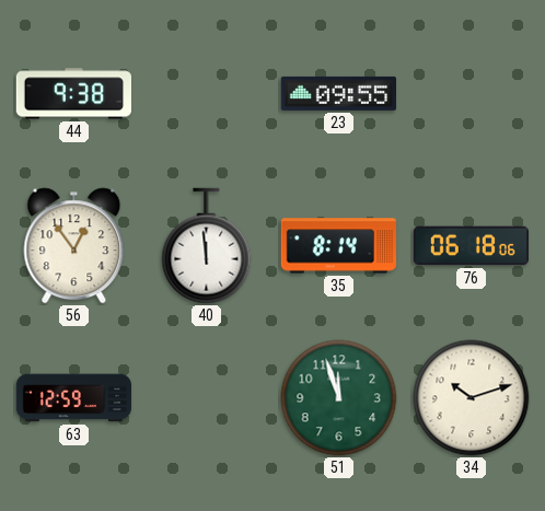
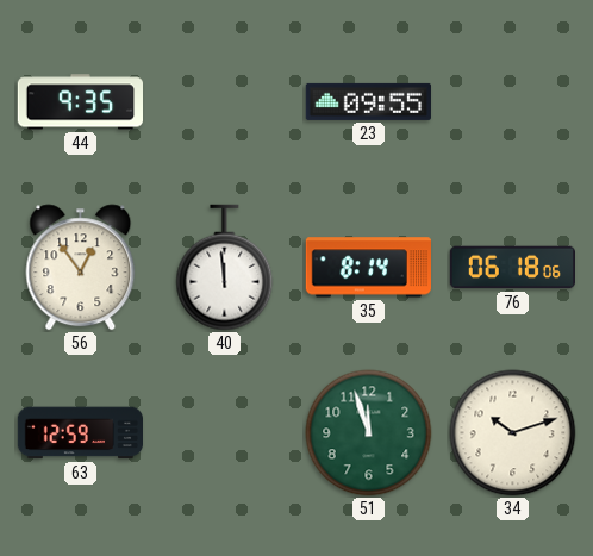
44: 9:38 -> 9:35 (80, 102)
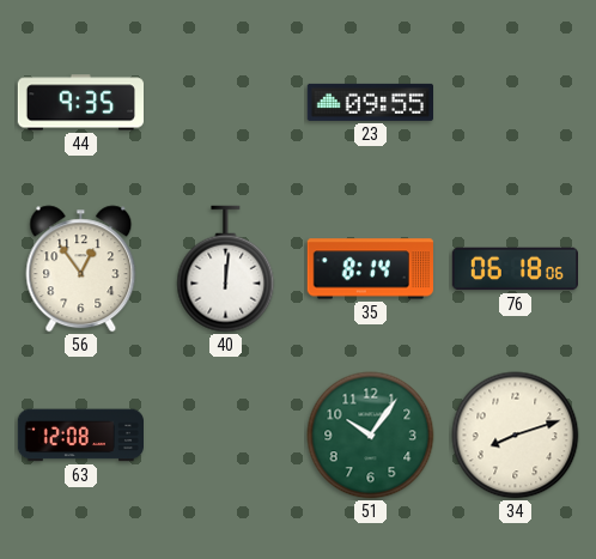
40: 11:59 -> 12:01 (226, 269)
63: 12:59 -> 12:08 (80, 436)
51: 11:57 -> 10:06 (371, 436)
34: 10:12 -> 8:12 (516, 436)
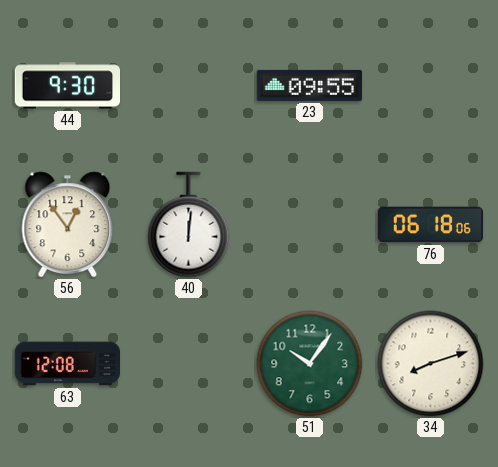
44: 9:35 -> 9:30 (67, 86)
35: 8:14 -> none (370, 269)
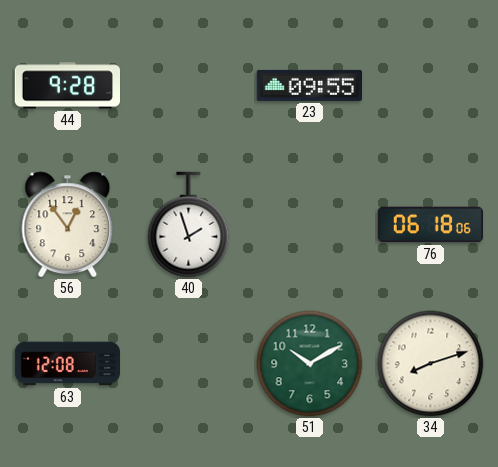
44: 9:30 -> 9:28 (67, 86)
40: 12:01 -> 1:57 (189, 225)
51: 10:06 -> 10:10 (310, 364)
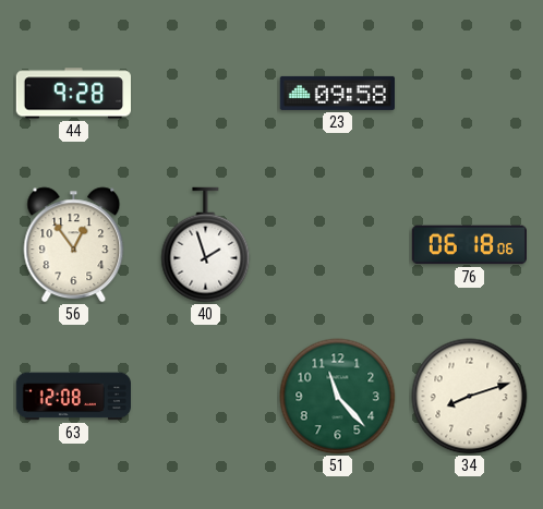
23: 09:55 -> 09:58 (337, 93)
51: 10:10 -> 11:23 (338, 397)
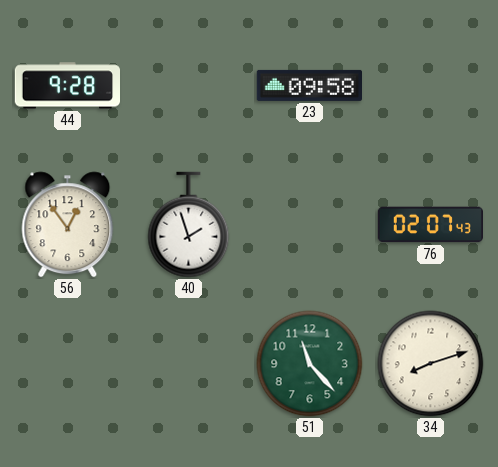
76: 06:18 -> 02:07 (430, 225)
63: 12:08 -> none (73, 397)
